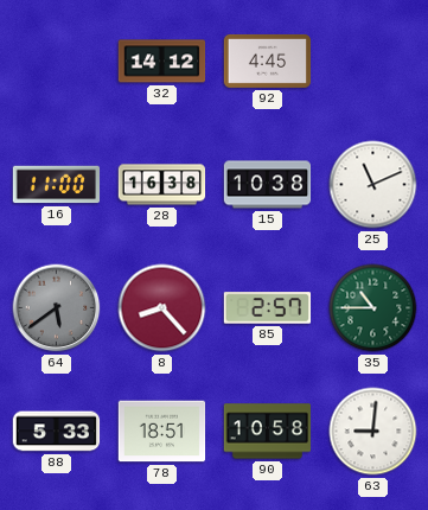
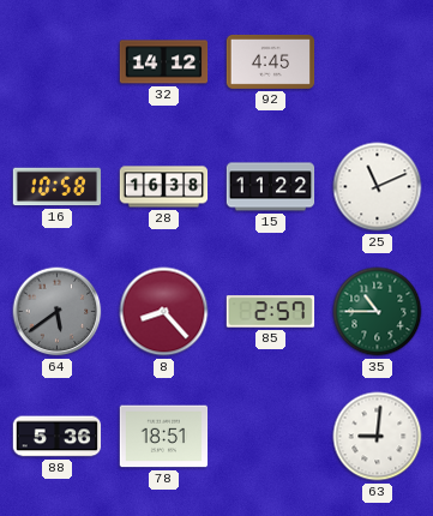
16: 11:00 -> 10:58 (58, 187)
15: 10:38 -> 11:22 (271, 187)
88: 5:33 -> 5:36 (58, 437)
90: 10:58 -> none (268, 432)
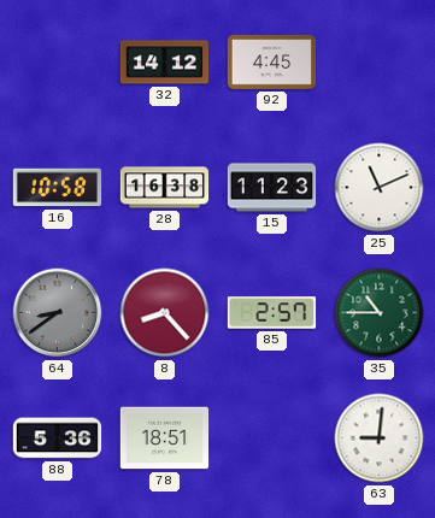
15: 11:22 -> 11:23 (272, 188)
64: 5:39 -> 8:39 (58, 313)
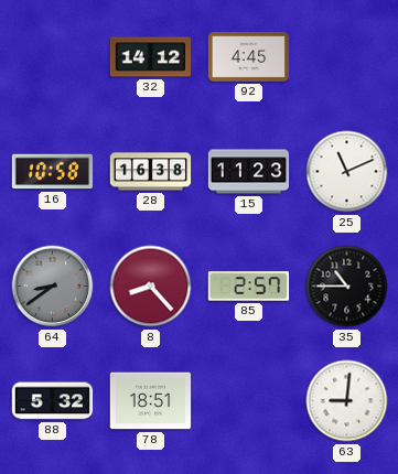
35 dial: green -> black (347, 287)
88: 5:36 -> 5:32 (53, 401)
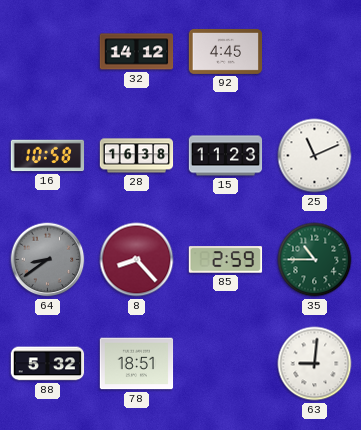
85: 2:57 -> 2:59 (226, 260)
35 dial: black -> green (315, 260)
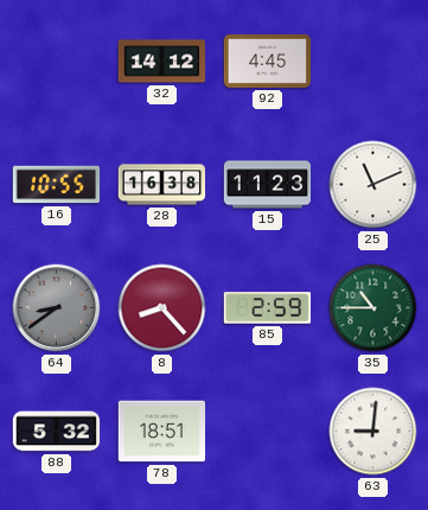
16: 10:58 -> 10:55 (57, 185)
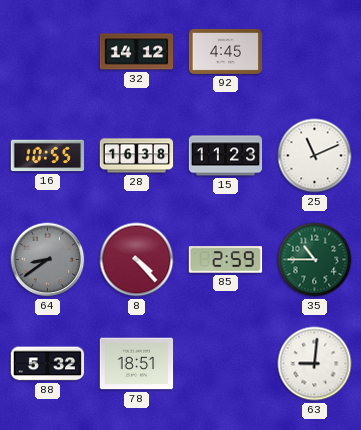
8: 8:23 -> 4:23 (137, 260)
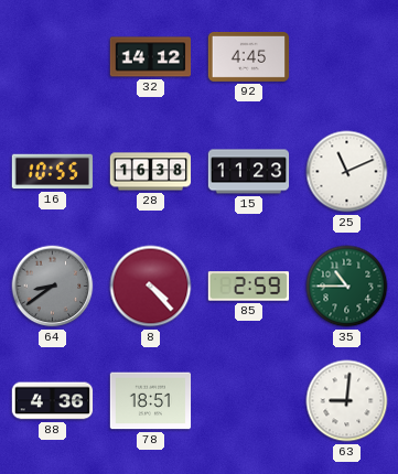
88: 5:32 -> 4:36 (53, 401)
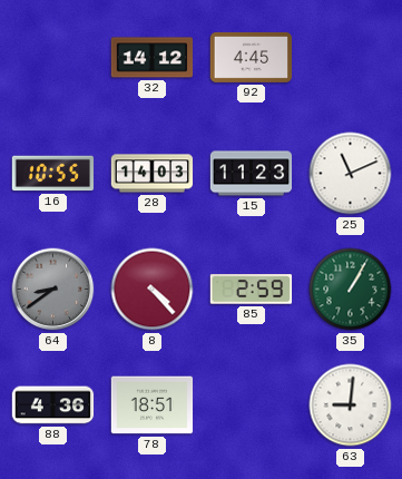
28: 16:38 -> 14:03 (153, 174)
35: 10:45 -> 1:05 (351, 290)
